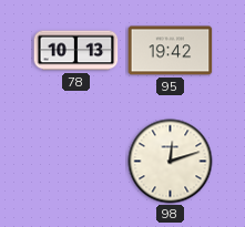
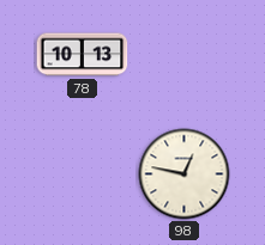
95: 19:42 -> none (171, 51)
98: 12:12 -> 12:47 (185, 174)
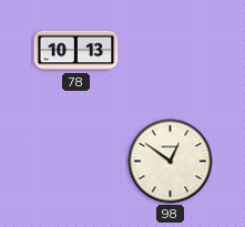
98: 12:47 -> 12:51 (171, 162)
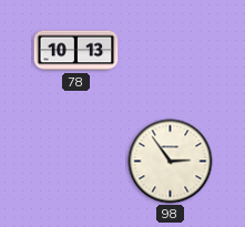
98: 12:51 -> 2:54 (171, 162)
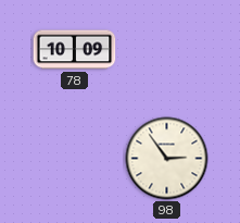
78: 10:13 -> 10:09 (75, 50)
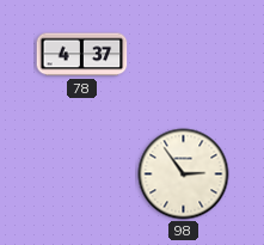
78: 10:09 -> 4:37 (82, 55)
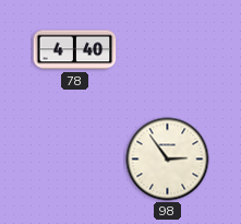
78: 4:37 -> 4:40 (75, 50)
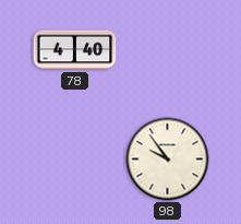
98: 2:54 -> 9:54 (168, 160)
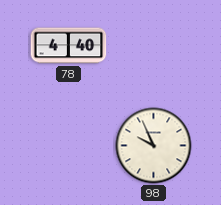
98: 9:54 -> 9:56 (154, 146)
